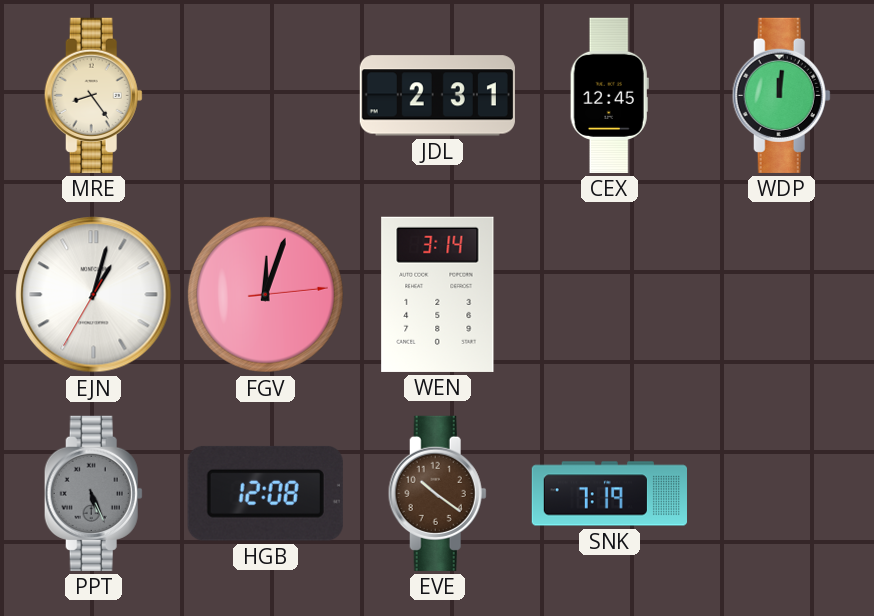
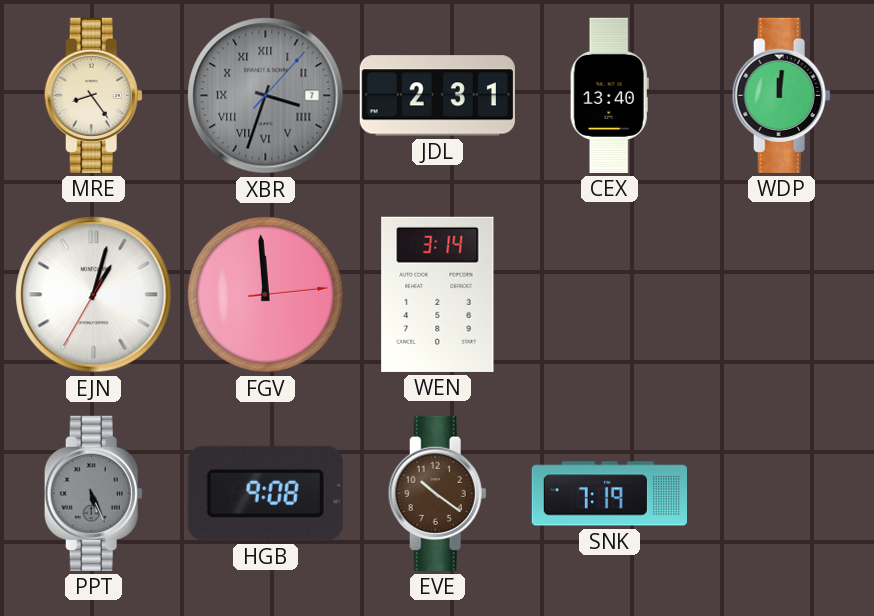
XBR: none -> 3:33 (266, 96)
CEX: 12:45 -> 13:40 (609, 95)
FGV: 12:03 -> 11:59 (265, 294)
HGB: 12:08 -> 9:08 (265, 493)
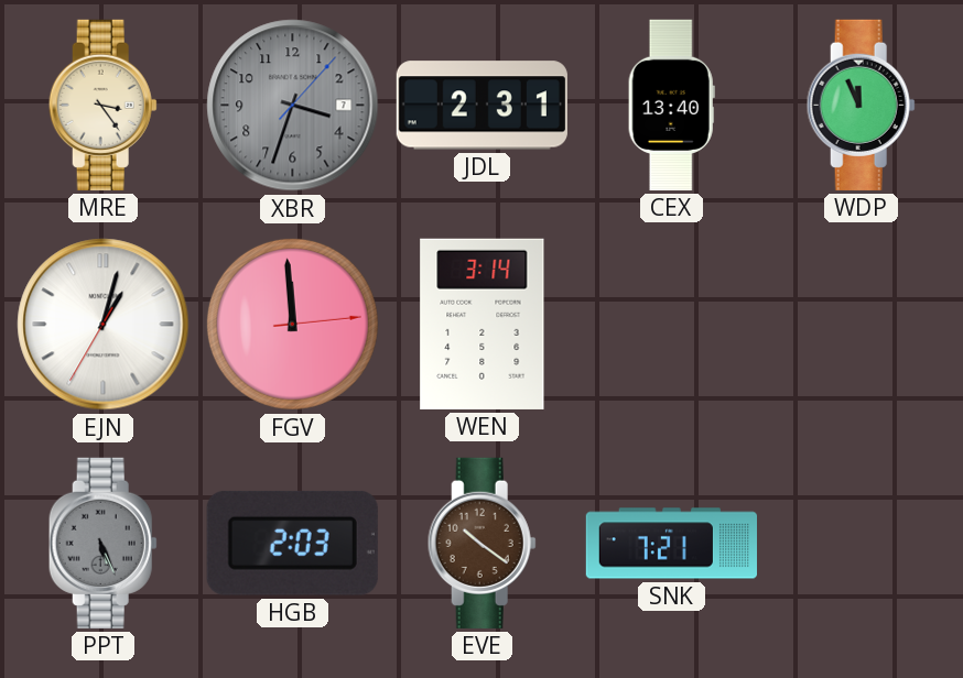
MRE: 8:24 -> 3:24 (102, 105)
XBR numerals: Roman -> Arabic (293, 106)
WDP: 12:01 -> 11:56 (861, 105)
HGB: 9:08 -> 2:03 (292, 543)
SNK: 7:19 -> 7:21 (671, 544)
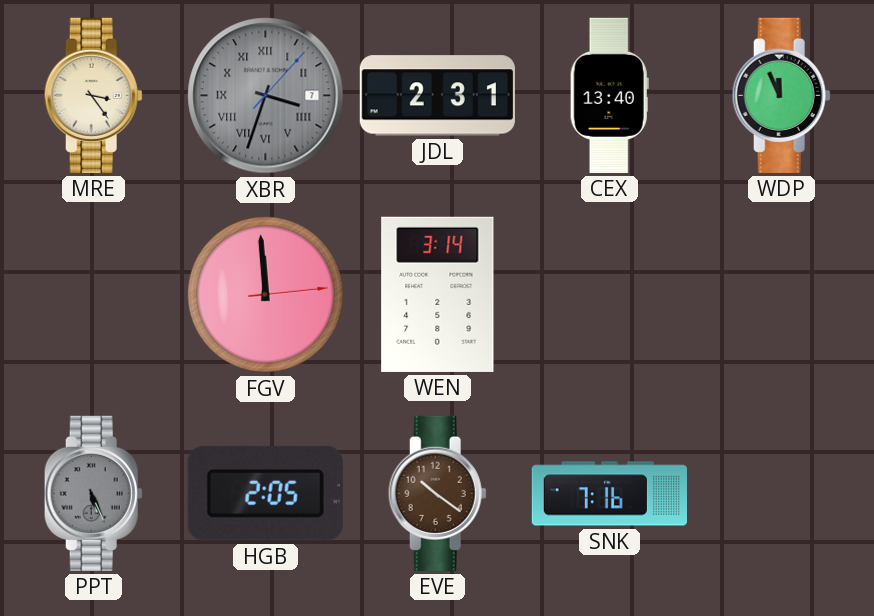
XBR numerals: Arabic -> Roman (266, 96)
EJN: 1:02 -> none (104, 325)
HGB: 2:03 -> 2:05 (265, 493)
SNK: 7:21 -> 7:16 (609, 494)
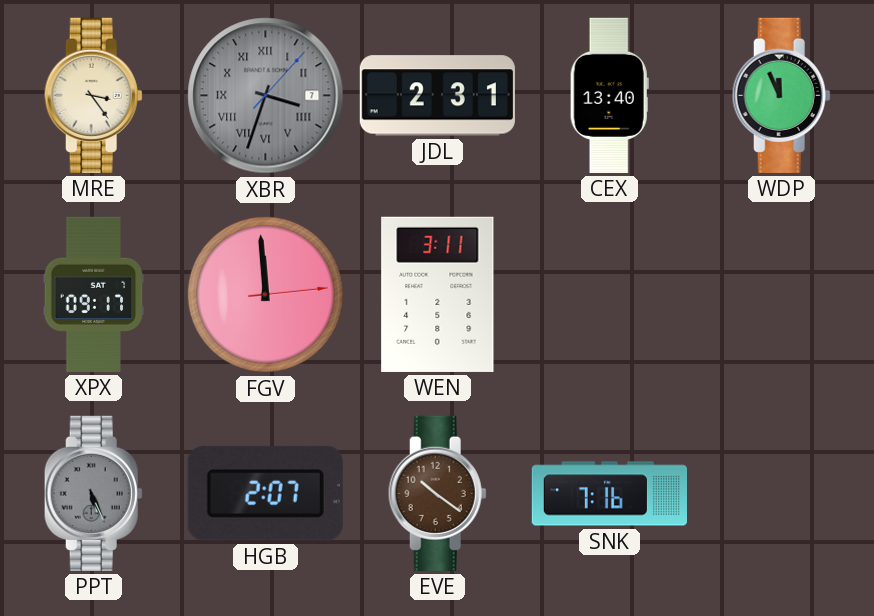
XPX: none -> 09:17 (94, 294)
WEN: 3:14 -> 3:11 (438, 294)
HGB: 2:05 -> 2:07 (265, 493)
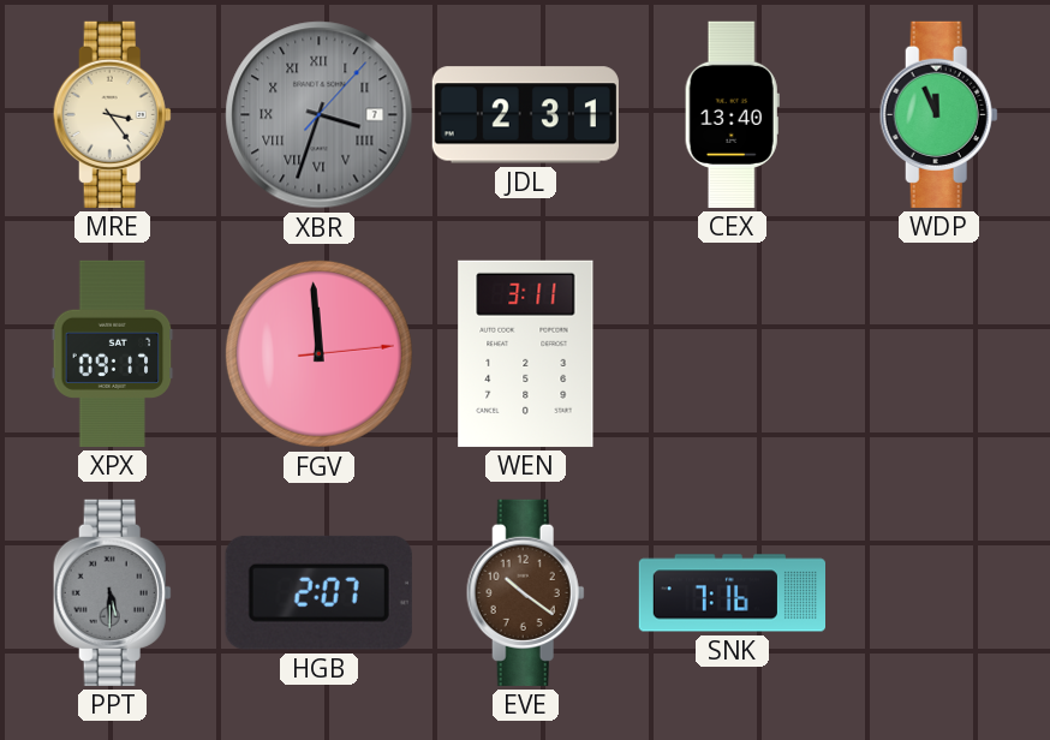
PPT: 5:26 -> 5:30 (112, 592)
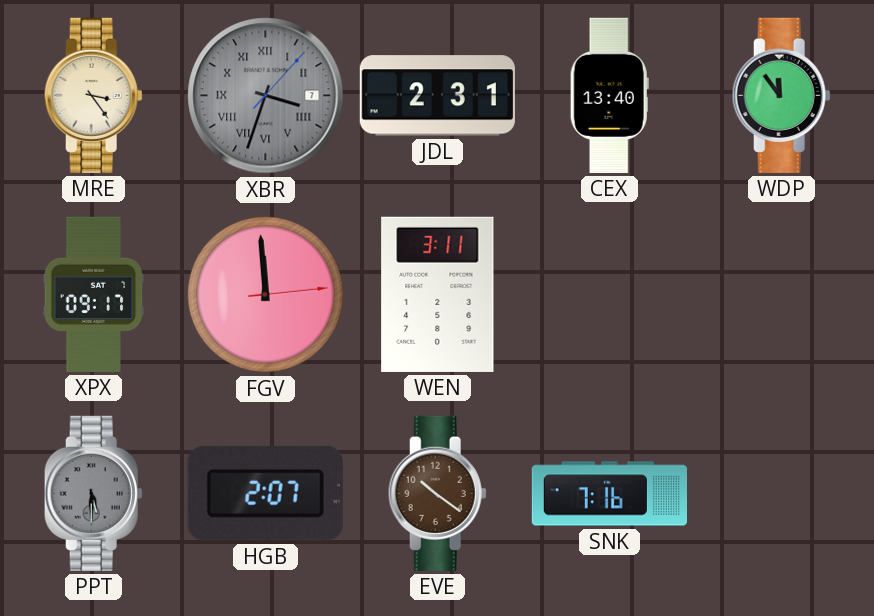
WDP: 11:56 -> 11:54 (781, 95)
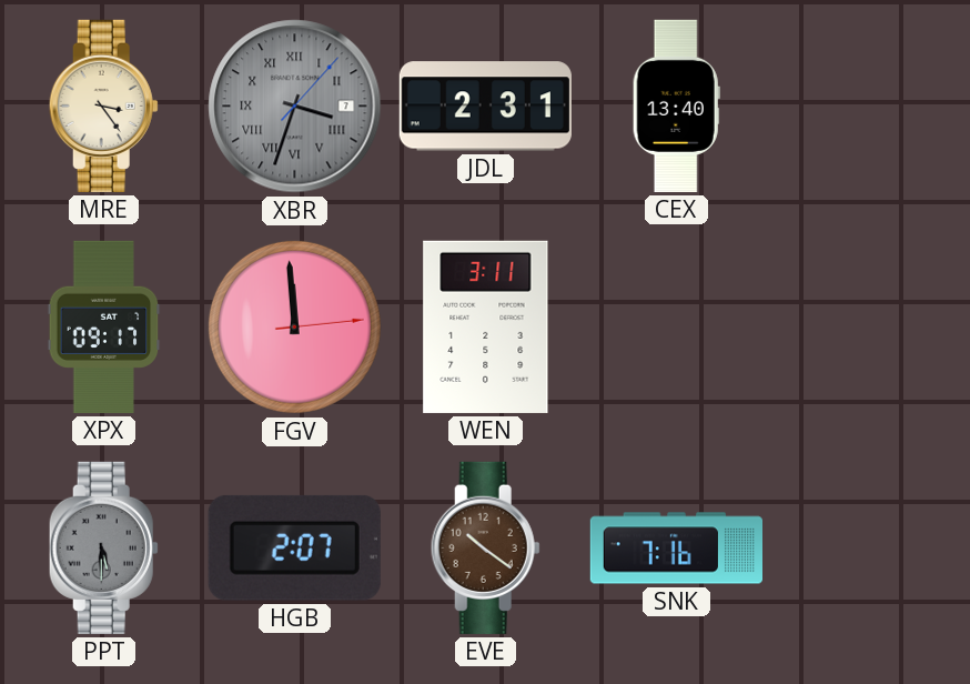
WDP: 11:54 -> none (781, 95)
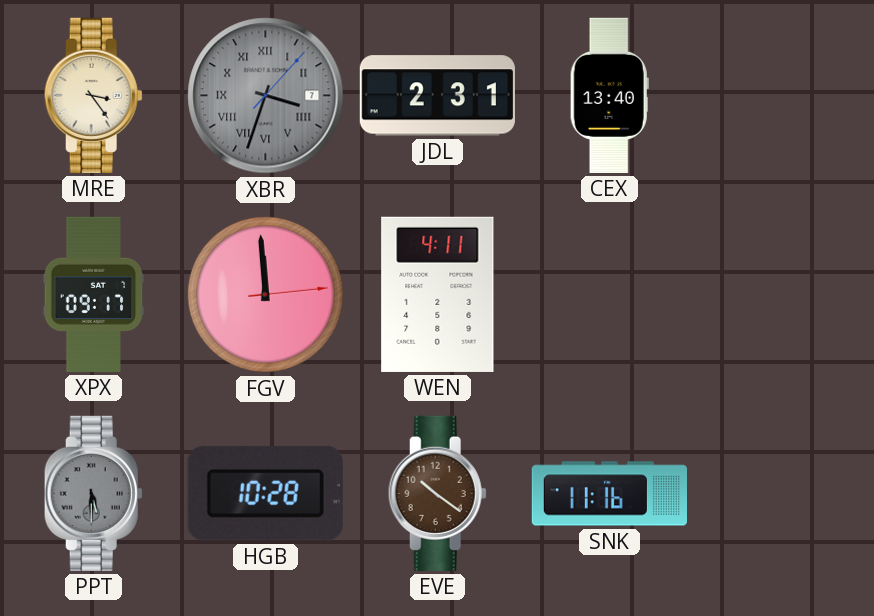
WEN: 3:11 -> 4:11 (438, 294)
HGB: 2:07 -> 10:28 (265, 493)
SNK: 7:16 -> 11:16 (609, 494)
